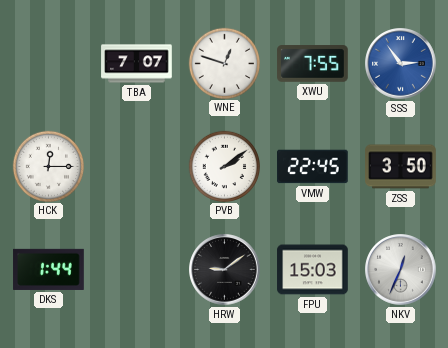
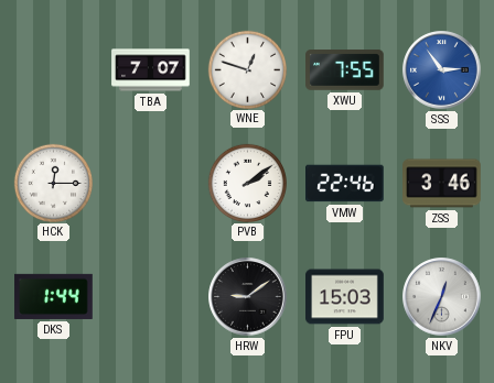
VMW: 22:45 -> 22:46 (345, 184)
ZSS: 3:50 -> 3:46 (442, 184)
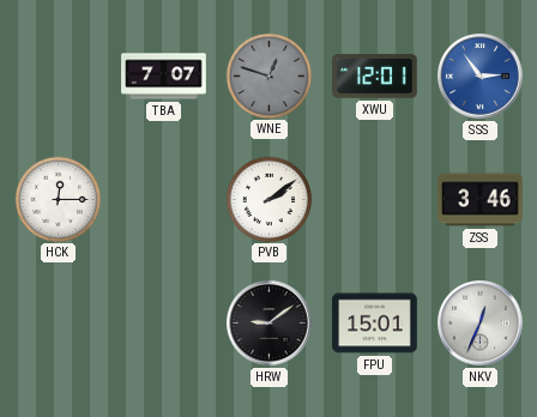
WNE dial: white -> grey (268, 75)
XWU: 7:55 -> 12:01 (375, 77)
VMW: 22:46 -> none (345, 184)
DKS: 1:44 -> none (54, 296)
FPU: 15:03 -> 15:01 (375, 324)
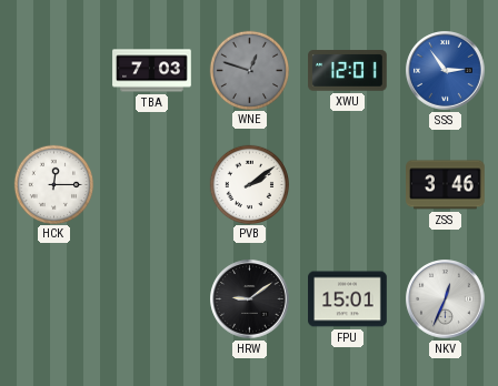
TBA: 7:07 -> 7:03 (152, 71)
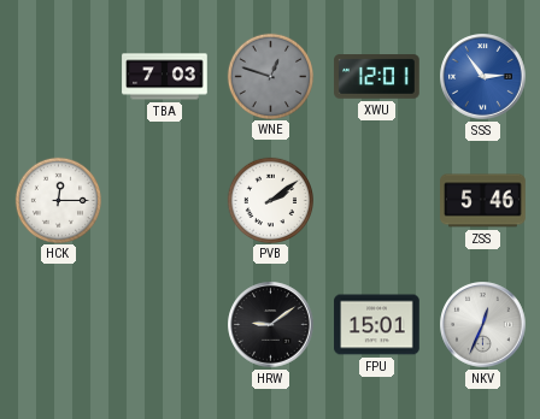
ZSS: 3:46 -> 5:46 (483, 201)
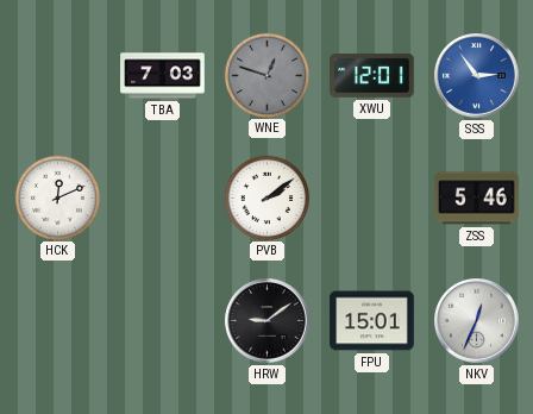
HCK: 12:15 -> 12:11 (57, 197)
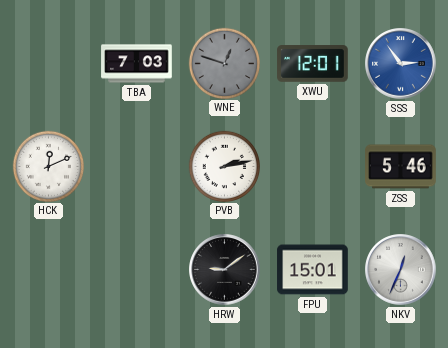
PVB: 2:09 -> 2:13 (224, 166)
